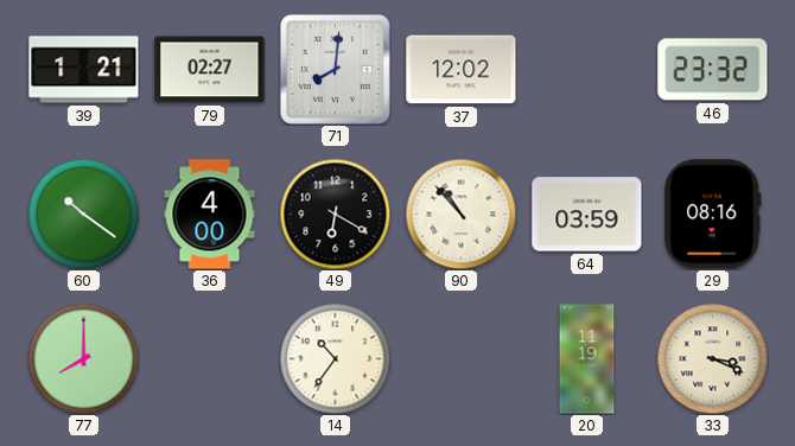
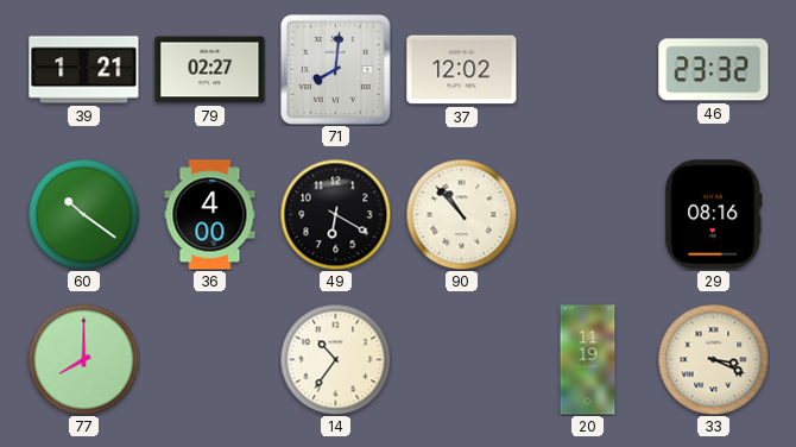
64: 03:59 -> none (587, 215)
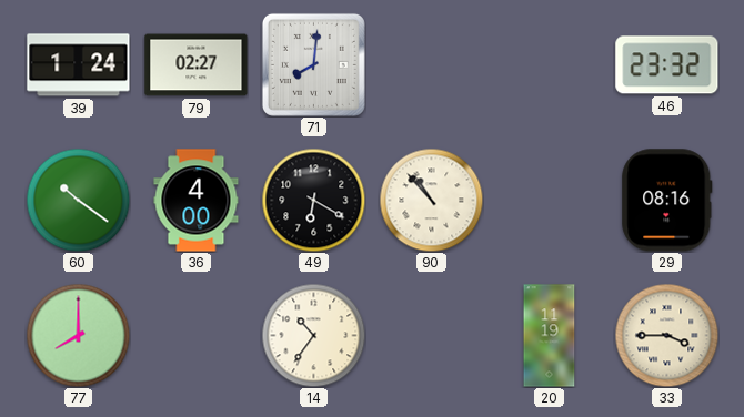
39: 1:21 -> 1:24 (79, 65)
37: 12:02 -> none (462, 70)
33: 3:19 -> 3:45 (666, 335)
